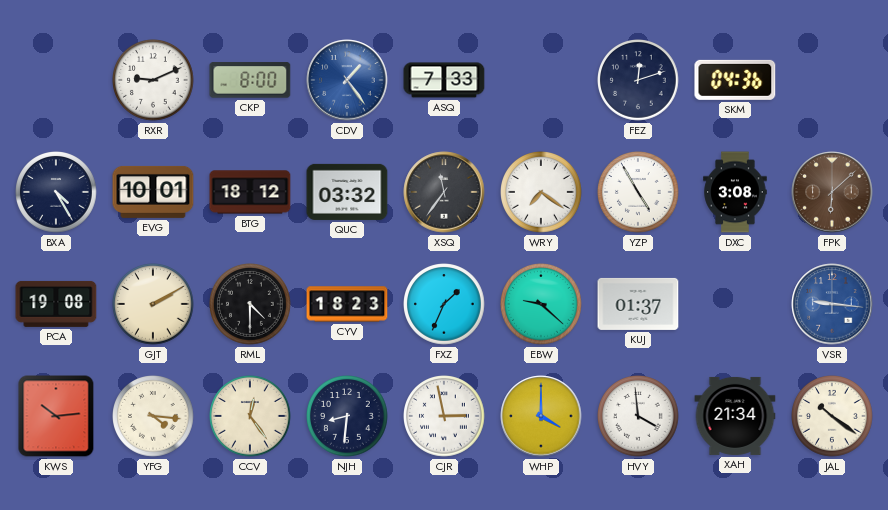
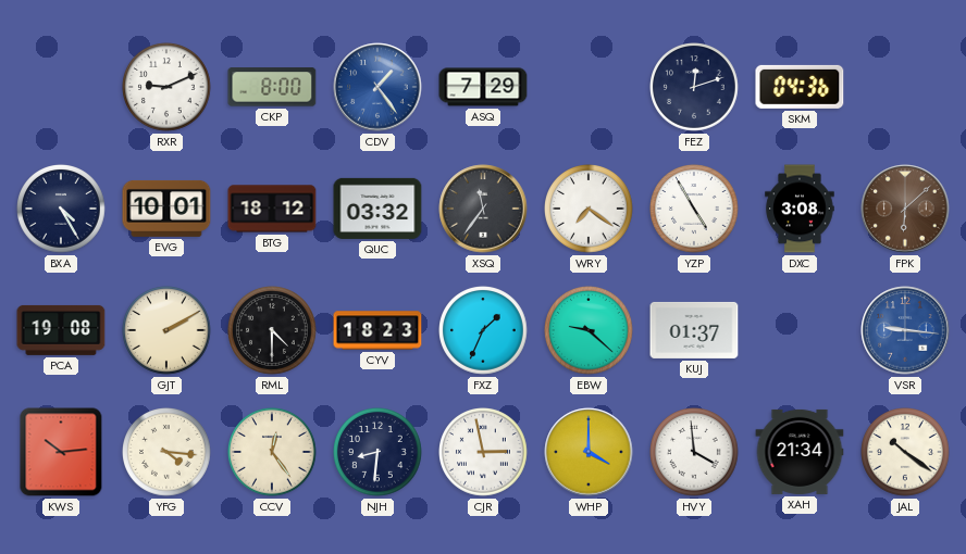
ASQ: 7:33 -> 7:29 (483, 87)
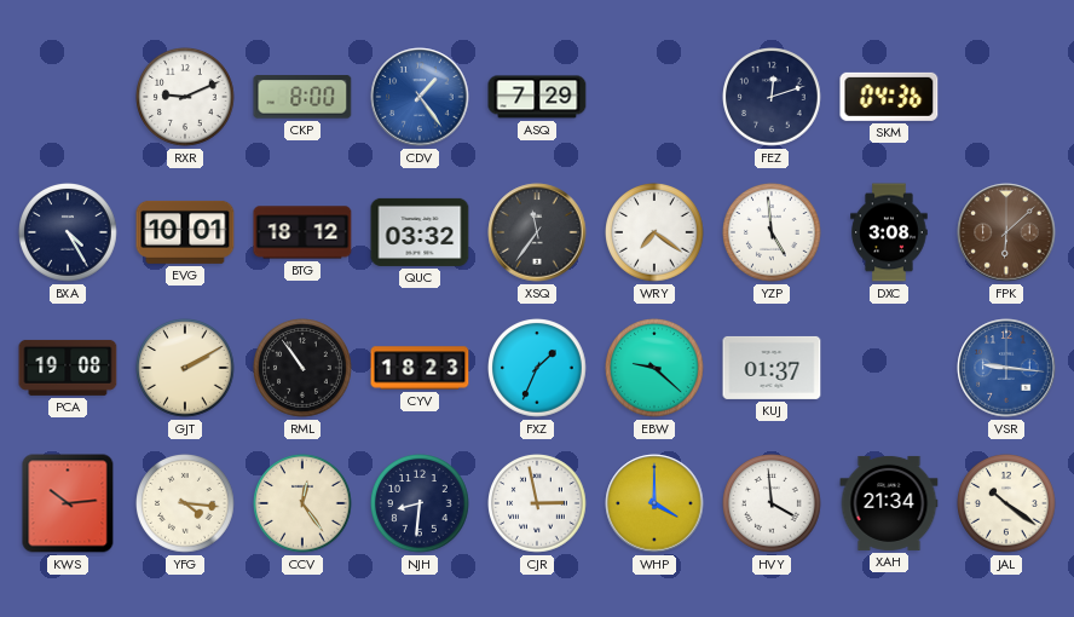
YZP: 4:55 -> 4:59 (773, 233)
RML: 4:30 -> 10:54 (304, 369)
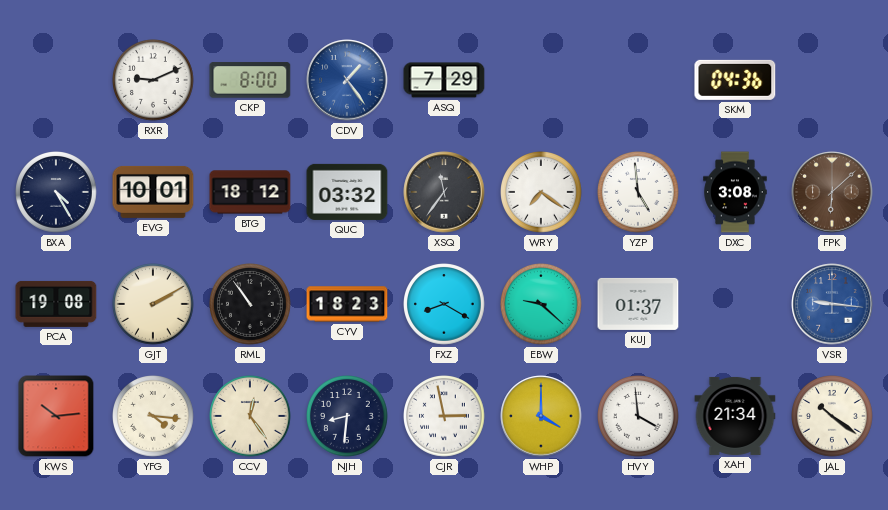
FEZ: 12:12 -> none (773, 98)
FXZ: 1:34 -> 8:20 (445, 305)
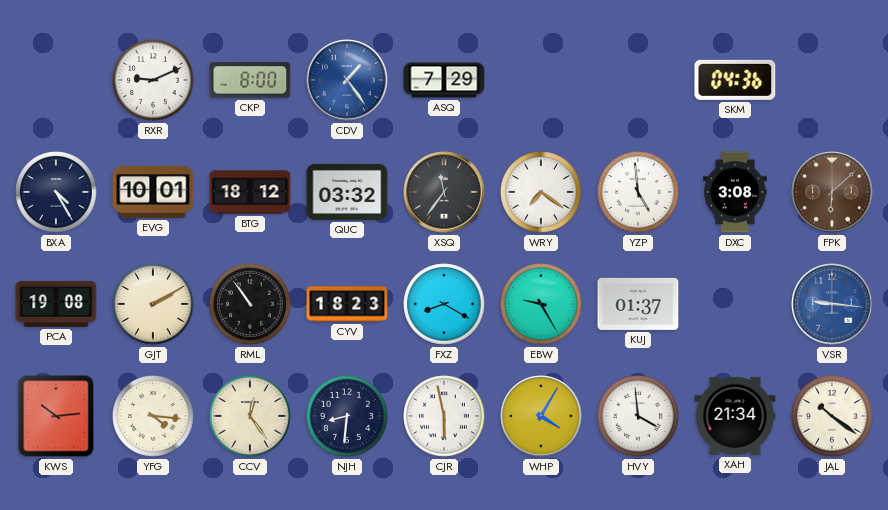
EBW: 9:22 -> 9:25 (542, 305)
CJR: 2:58 -> 5:58 (445, 417)
WHP: 4:00 -> 4:05 (541, 416)
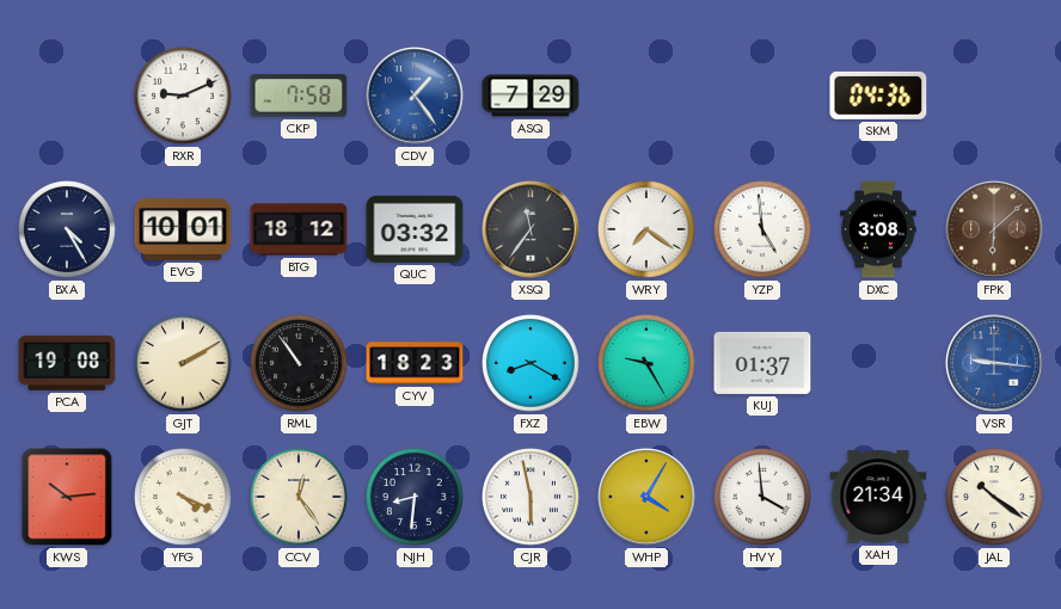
CKP: 8:00 -> 7:58 (299, 96)
YFG: 4:16 -> 4:19 (184, 498)
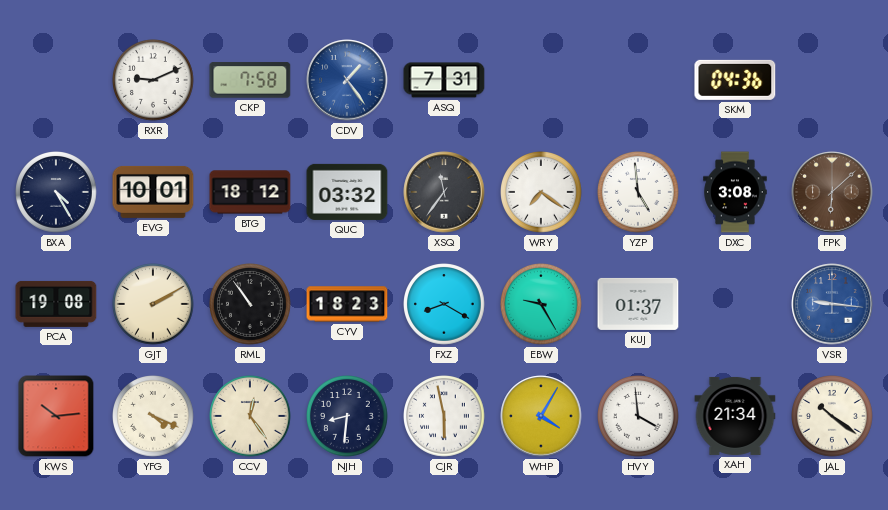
ASQ: 7:29 -> 7:31 (444, 80)
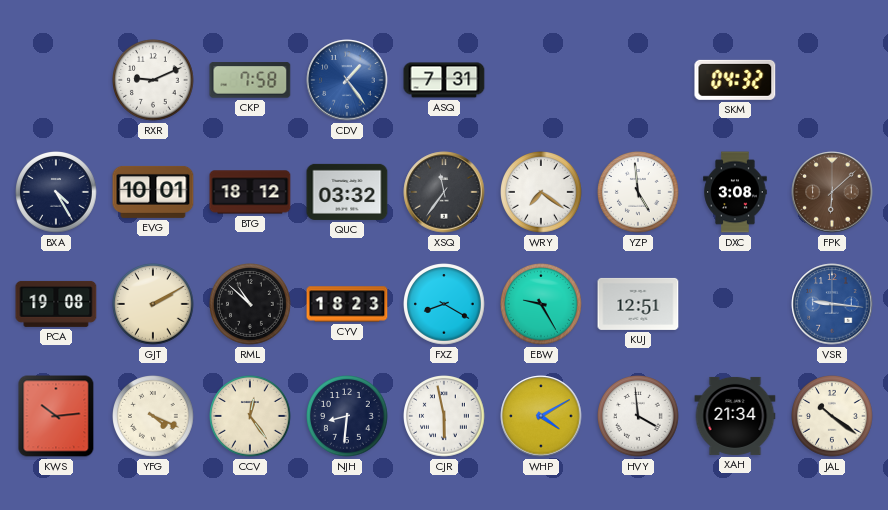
SKM: 04:36 -> 04:32 (735, 80)
RML: 10:54 -> 10:52 (251, 305)
KUJ: 01:37 -> 12:51 (638, 304)
WHP: 4:05 -> 4:10 (541, 416)
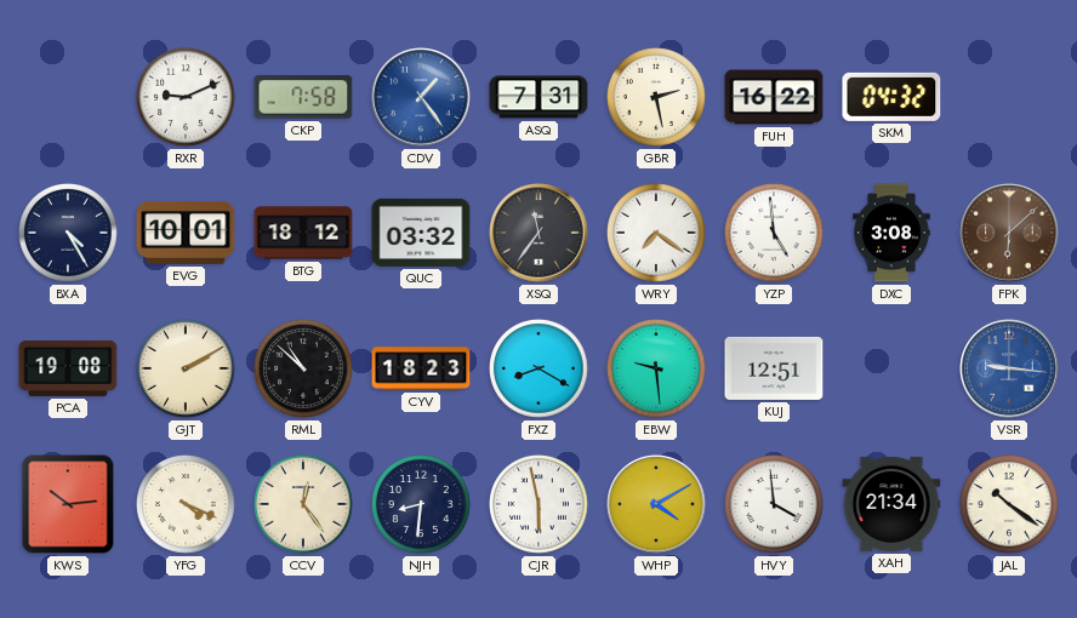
GBR: none -> 2:28 (657, 98)
FUH: none -> 16:22 (774, 97)
EBW: 9:25 -> 9:29 (657, 370)
